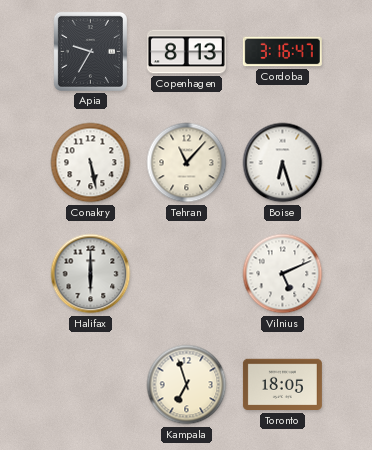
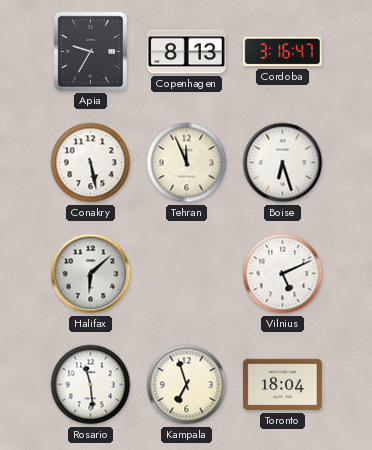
Tehran: 11:07 -> 11:56 (187, 163)
Halifax: 6:00 -> 6:08 (91, 274)
Rosario: none -> 11:29 (91, 385)
Toronto: 18:05 -> 18:04 (282, 385)
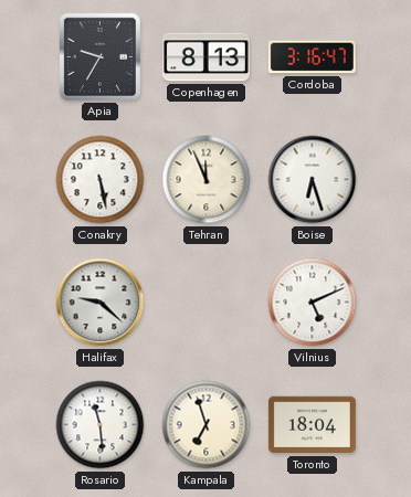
Halifax: 6:08 -> 9:22 (101, 303)
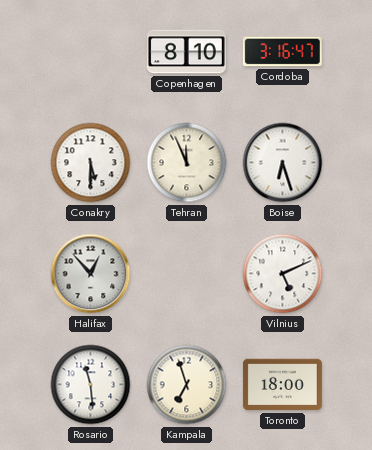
Apia: 9:35 -> none (99, 56)
Copenhagen: 8:13 -> 8:10 (186, 52)
Conakry: 5:28 -> 5:30 (91, 163)
Halifax: 9:22 -> 12:53 (91, 274)
Toronto: 18:04 -> 18:00 (282, 385)
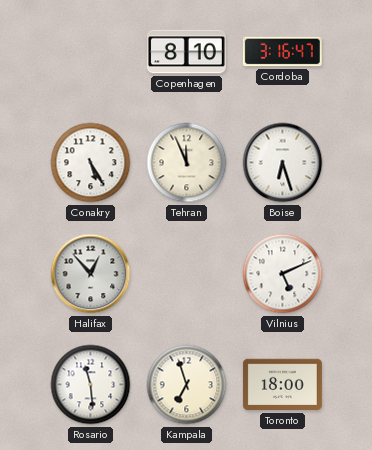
Conakry: 5:30 -> 5:25 (91, 163)
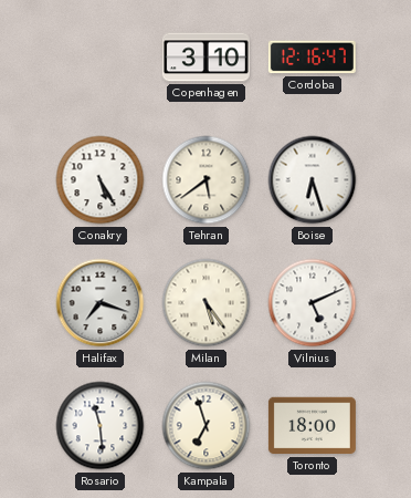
Copenhagen: 8:10 -> 3:10 (205, 58)
Cordoba: 3:16 -> 12:16 (312, 58)
Tehran: 11:56 -> 5:39 (207, 180)
Halifax: 12:53 -> 7:18 (101, 303)
Milan: none -> 5:24 (207, 303)
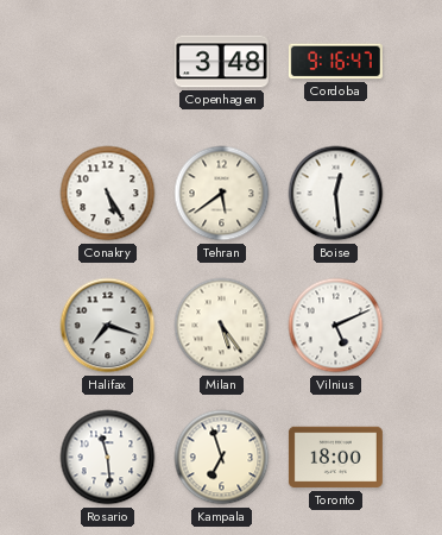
Copenhagen: 3:10 -> 3:48 (221, 62)
Cordoba: 12:16 -> 9:16 (335, 62)
Boise: 6:27 -> 12:29 (336, 194)
